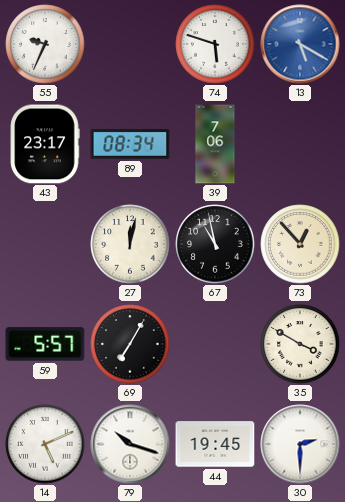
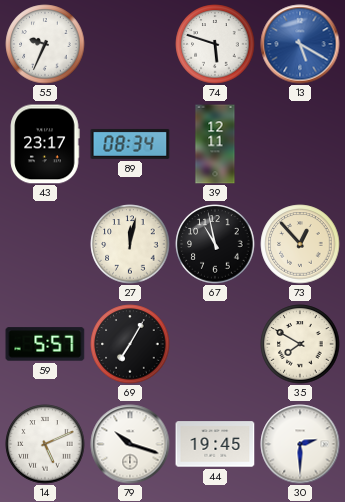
39: 7:06 -> 12:11 (215, 144)
35: 3:50 -> 7:50 (300, 344)
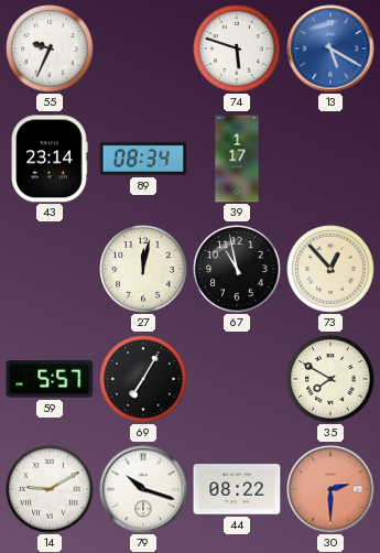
43: 23:17 -> 23:14 (50, 159)
39: 12:11 -> 1:17 (237, 159)
14: 5:11 -> 9:10 (50, 489)
44: 19:45 -> 08:22 (237, 489)
30 dial: white -> salmon (330, 489)
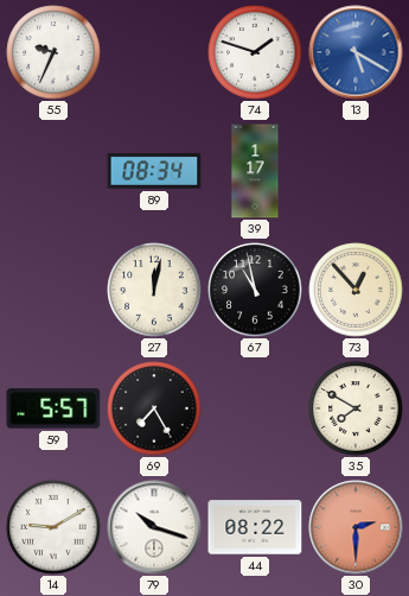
74: 5:48 -> 1:48 (255, 52)
43: 23:14 -> none (50, 159)
69: 7:05 -> 7:25 (154, 408)
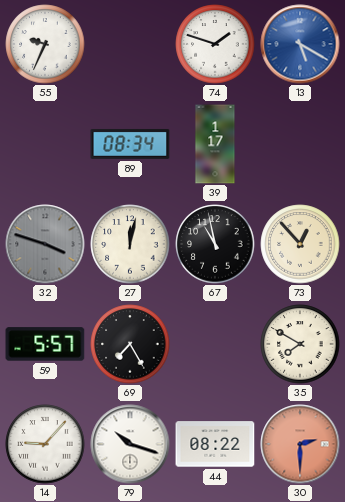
32: none -> 3:48 (45, 244)
14: 9:10 -> 9:07 (45, 444)
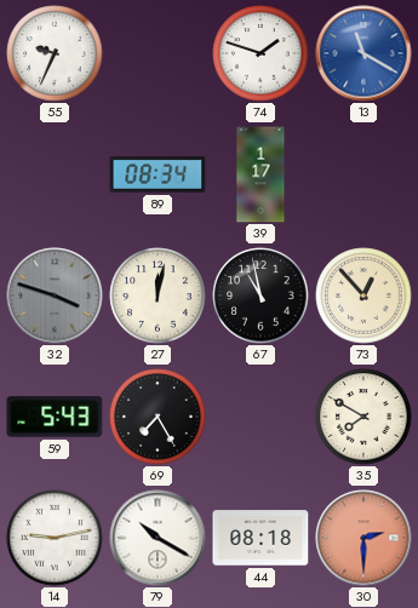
13: 5:20 -> 11:20 (363, 53)
59: 5:57 -> 5:43 (55, 417)
14: 9:07 -> 9:13 (55, 538)
79: 10:18 -> 10:20 (158, 538)
44: 08:22 -> 08:18 (260, 538)
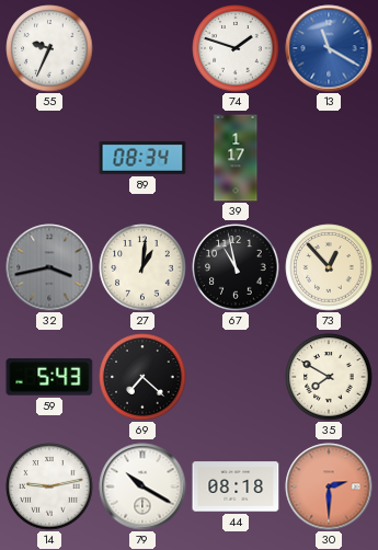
32: 3:48 -> 3:43 (49, 267)
27: 12:02 -> 1:01 (142, 267)
69: 7:25 -> 7:22 (142, 377)
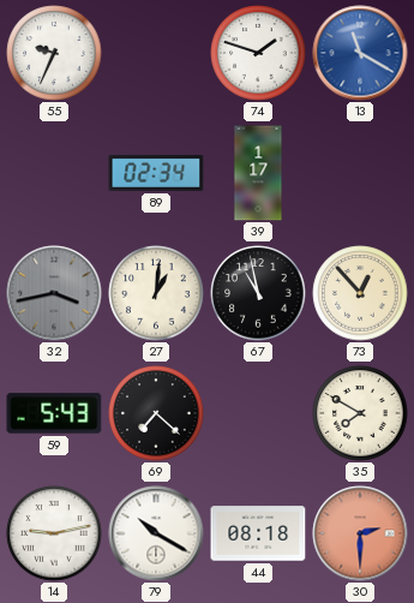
89: 08:34 -> 02:34 (156, 173)
